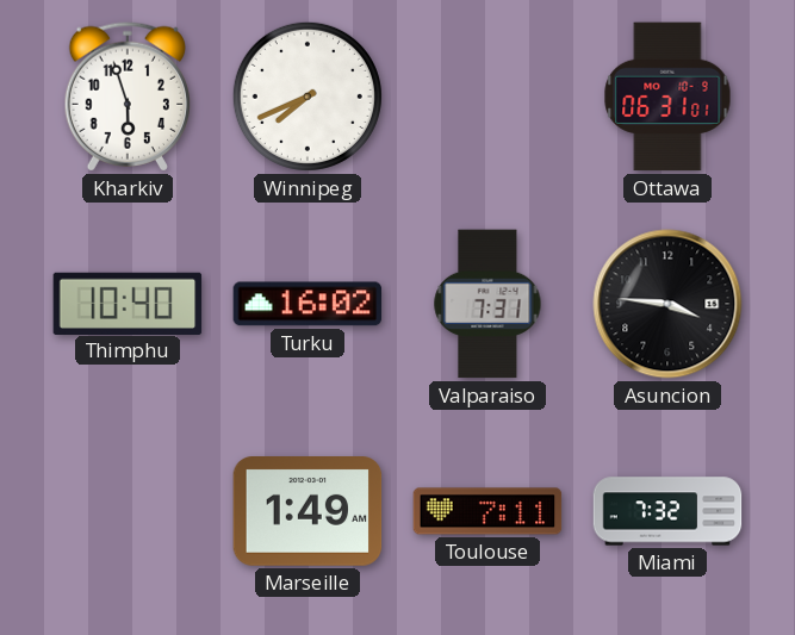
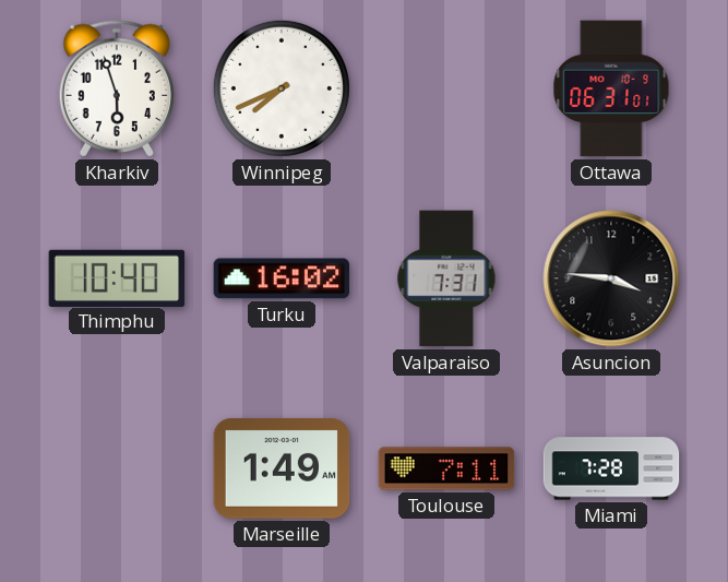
Miami: 7:32 -> 7:28 (611, 468)
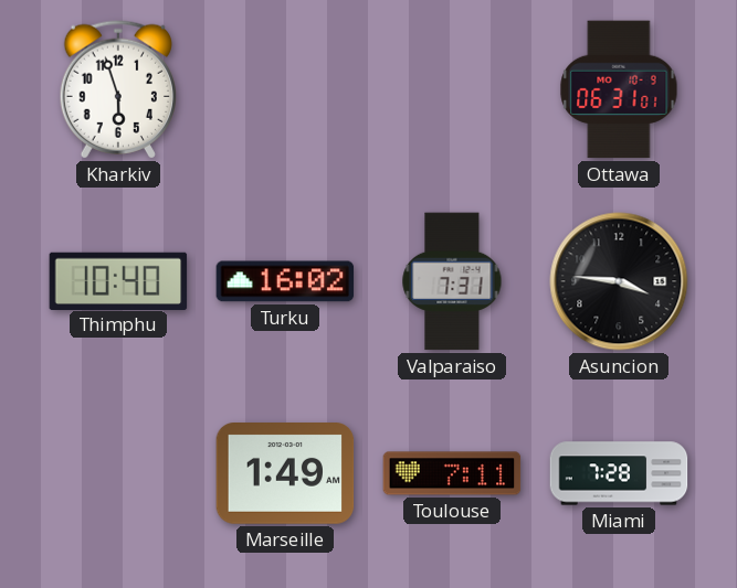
Winnipeg: 7:41 -> none (282, 88)
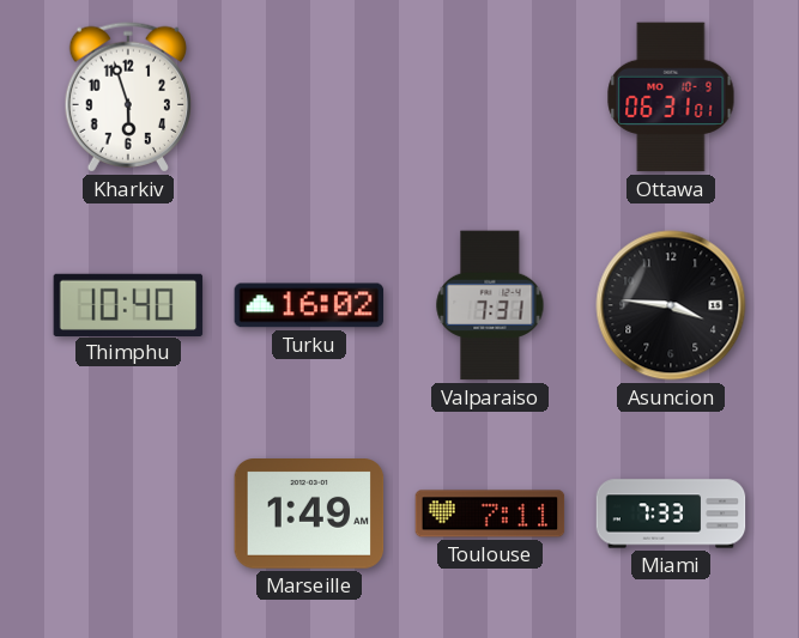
Miami: 7:28 -> 7:33 (671, 514)
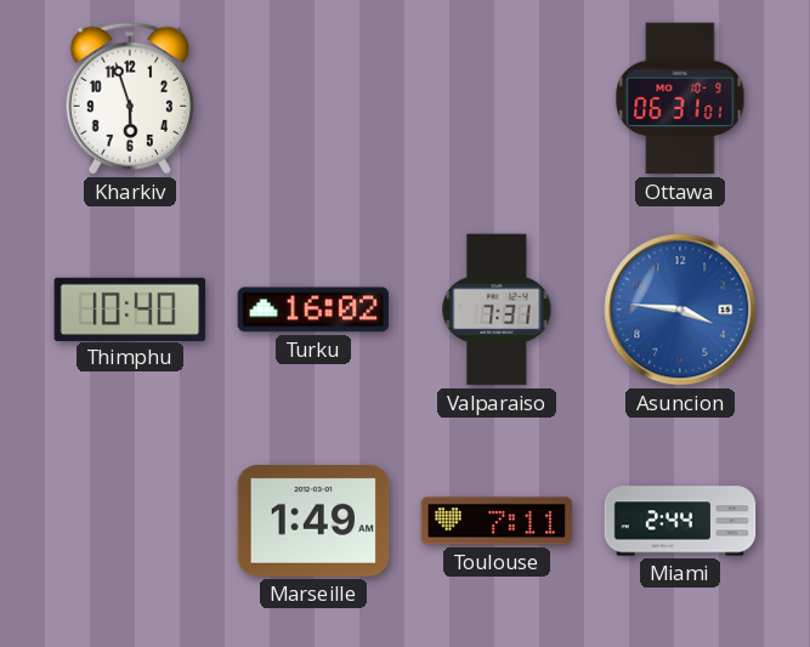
Asuncion dial: black -> blue (680, 310)
Miami: 7:33 -> 2:44 (680, 521)
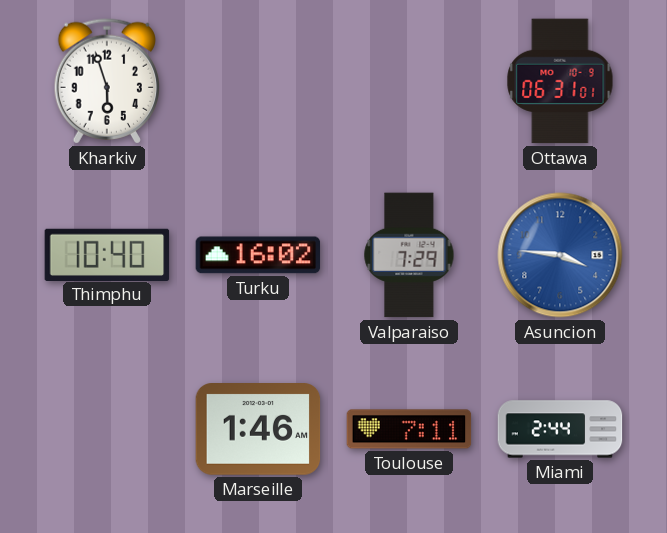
Valparaiso: 7:31 -> 7:29 (409, 255)
Marseille: 1:49 -> 1:46 (258, 430)
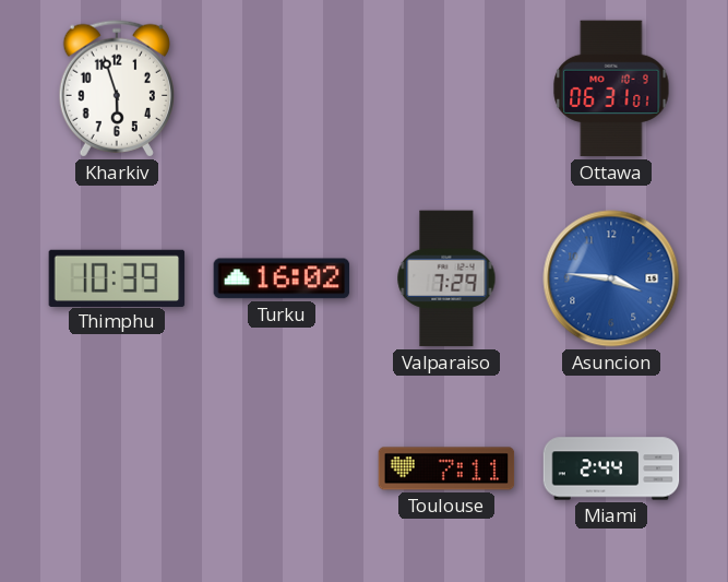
Thimphu: 10:40 -> 10:39 (117, 277)
Marseille: 1:46 -> none (258, 430)
